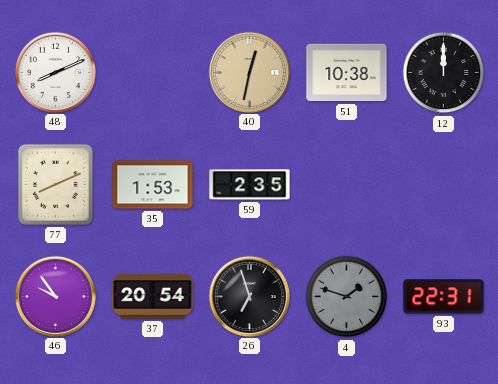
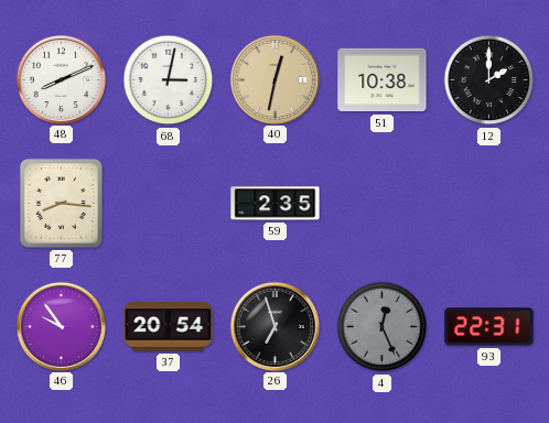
68: none -> 3:02 (169, 80)
12: 12:00 -> 2:00 (489, 80)
77: 8:11 -> 8:16 (61, 203)
35: 1:53 -> none (153, 185)
4: 1:48 -> 12:26 (383, 327)
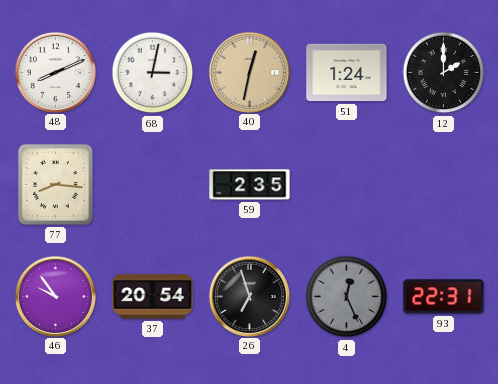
51: 10:38 -> 1:24 (347, 73)
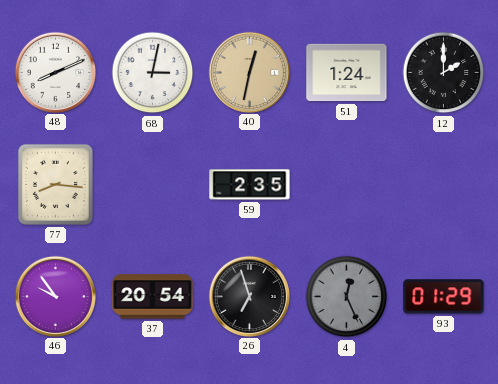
93: 22:31 -> 01:29 (444, 297)
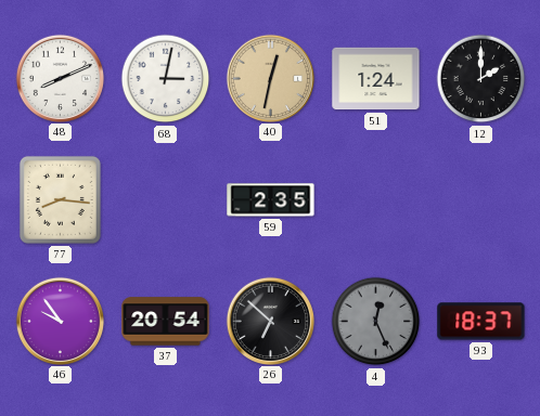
26: 6:57 -> 6:52 (270, 321)
93: 01:29 -> 18:37 (481, 322)
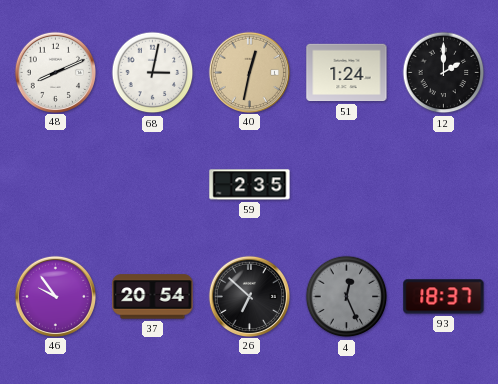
77: 8:16 -> none (60, 199)
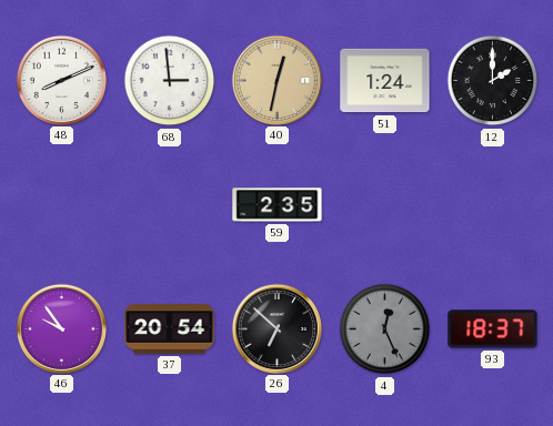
68: 3:02 -> 2:59 (170, 81)
